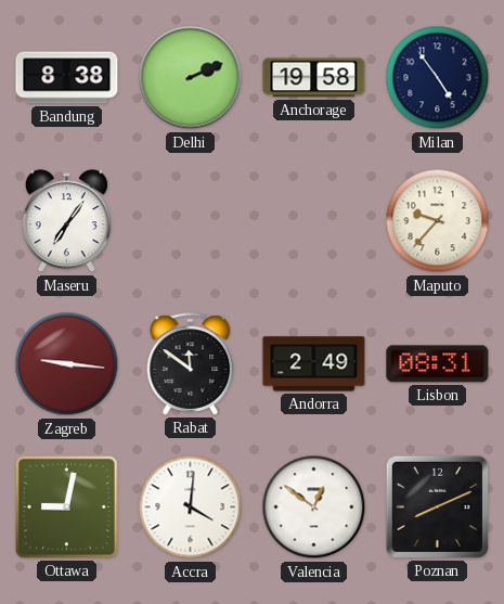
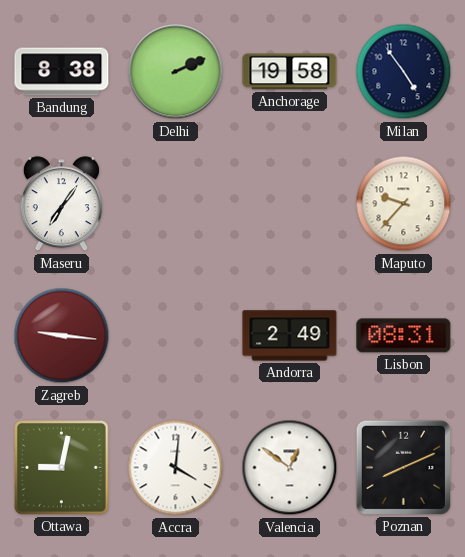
Rabat: 11:51 -> none (191, 364)
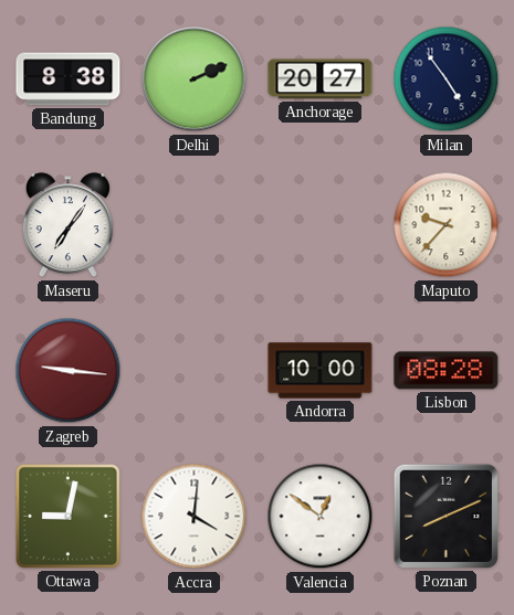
Anchorage: 19:58 -> 20:27 (321, 79)
Andorra: 2:49 -> 10:00 (321, 371)
Lisbon: 08:31 -> 08:28 (447, 371)
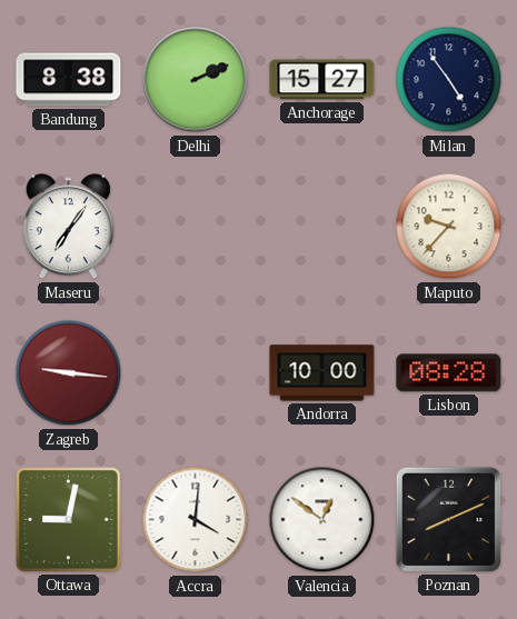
Anchorage: 20:27 -> 15:27 (322, 80)
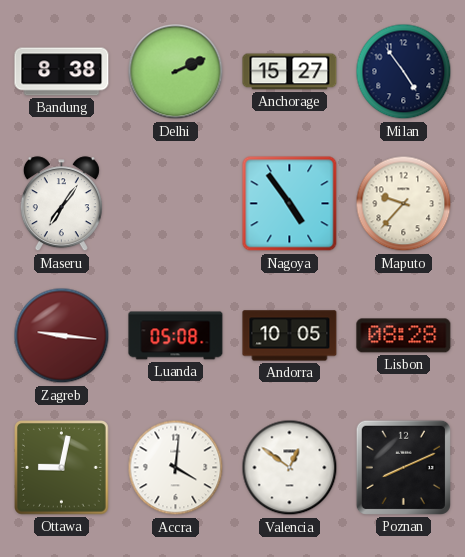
Nagoya: none -> 4:54 (290, 204)
Luanda: none -> 05:08 (176, 336)
Andorra: 10:00 -> 10:05 (290, 336)
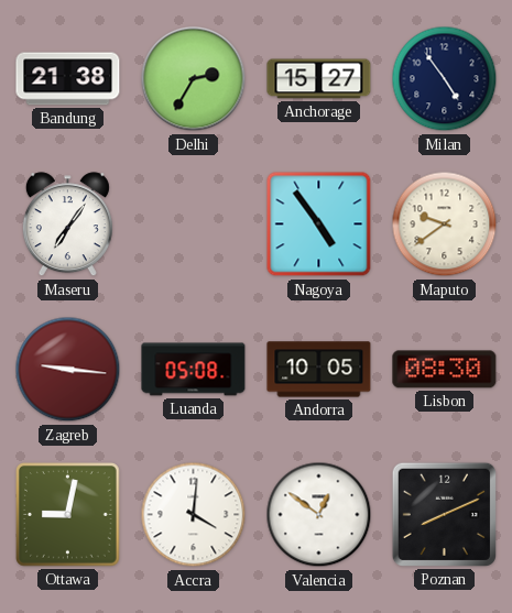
Bandung: 8:38 -> 21:38 (68, 79)
Delhi: 2:11 -> 2:35 (194, 79)
Maputo: 9:37 -> 9:39 (445, 225)
Lisbon: 08:28 -> 08:30 (445, 370)
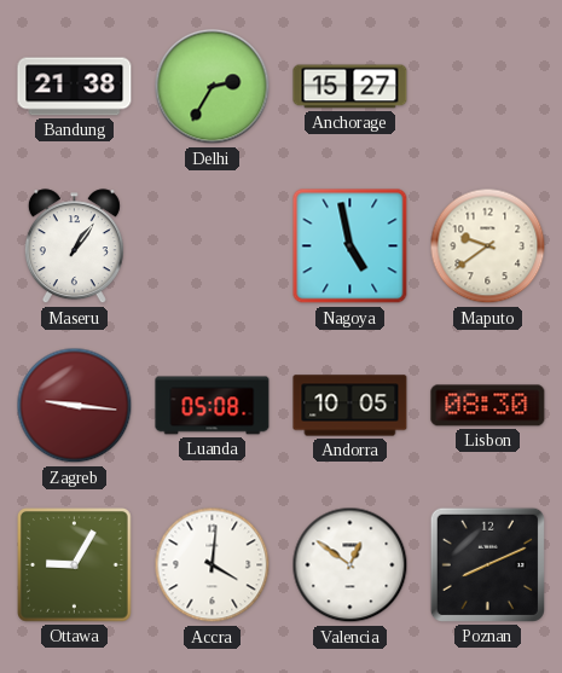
Milan: 4:54 -> none (445, 79)
Maseru: 7:06 -> 1:06 (74, 246)
Nagoya: 4:54 -> 4:58 (350, 246)
Ottawa: 9:02 -> 9:05 (75, 565)
